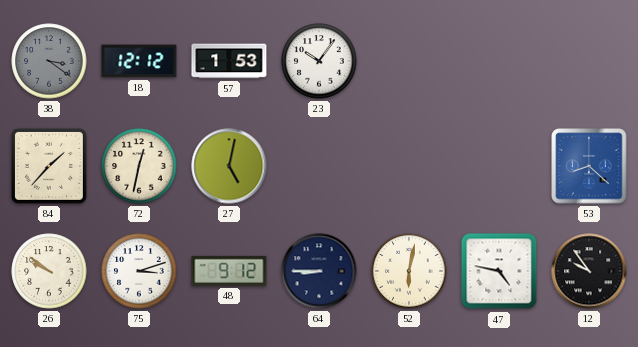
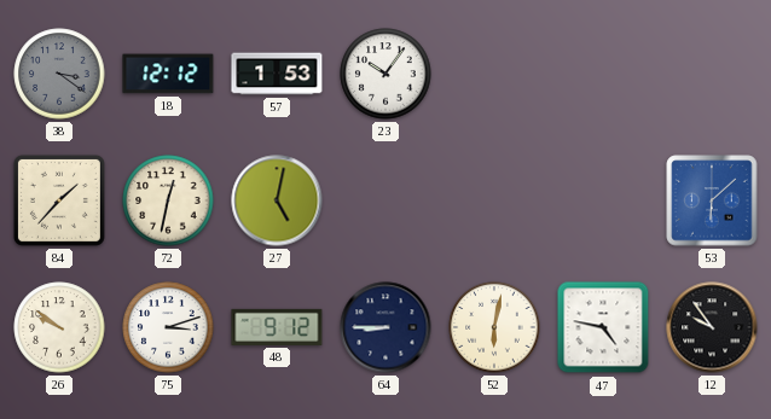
53: 8:22 -> 6:08 (712, 200)
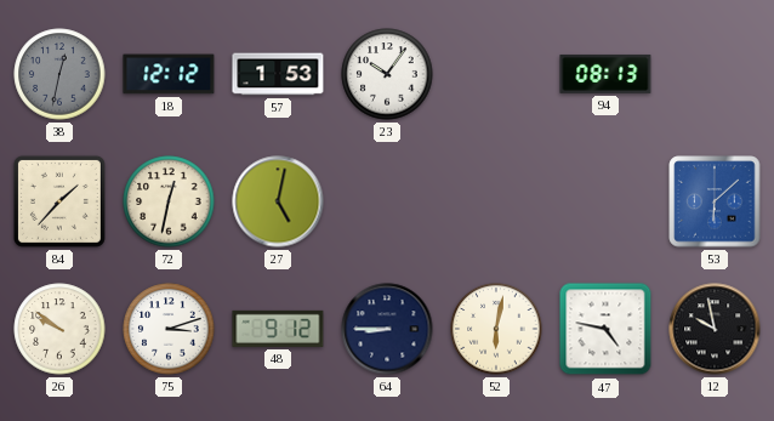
38: 3:21 -> 12:32 (59, 74)
94: none -> 08:13 (605, 74)
12: 9:54 -> 9:58 (715, 329)
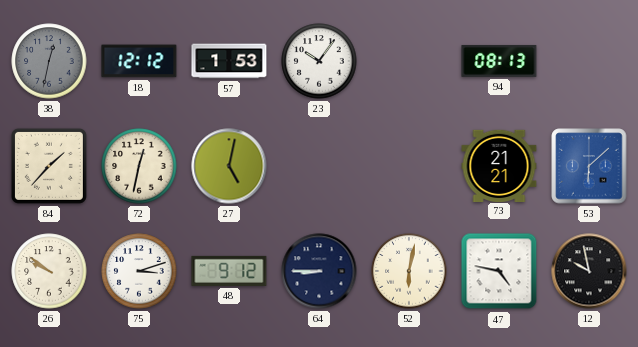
73: none -> 21:21 (499, 165)
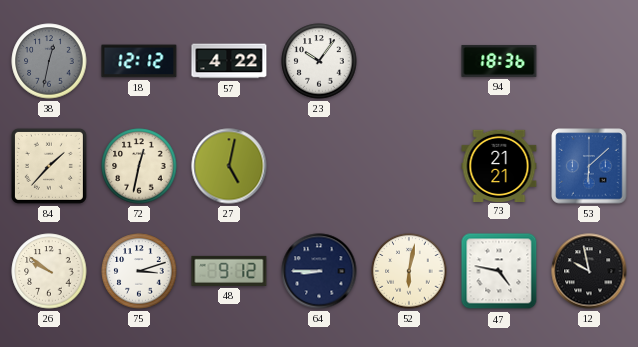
57: 1:53 -> 4:22 (229, 61)
94: 08:13 -> 18:36 (499, 61)
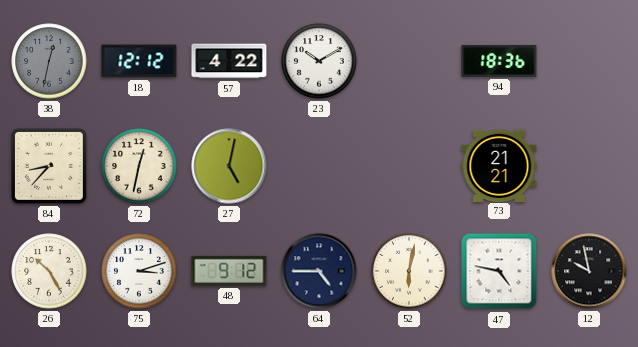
23: 10:06 -> 10:10 (319, 61)
84: 1:37 -> 8:37 (49, 166)
53: 6:08 -> none (589, 166)
26: 9:51 -> 10:25 (49, 271)
64: 8:45 -> 4:45 (319, 271)
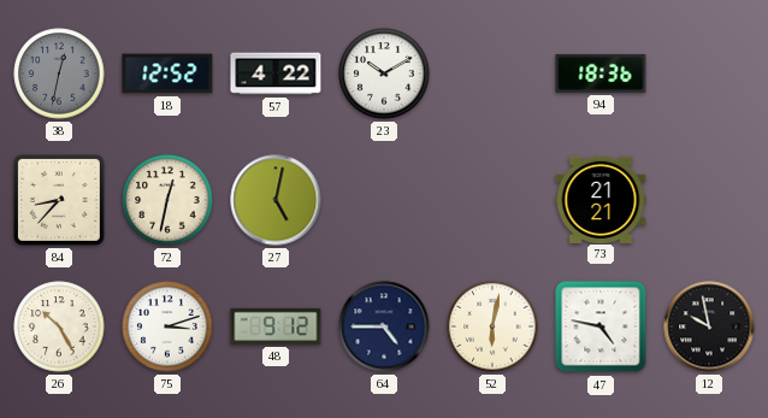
18: 12:12 -> 12:52 (167, 73)
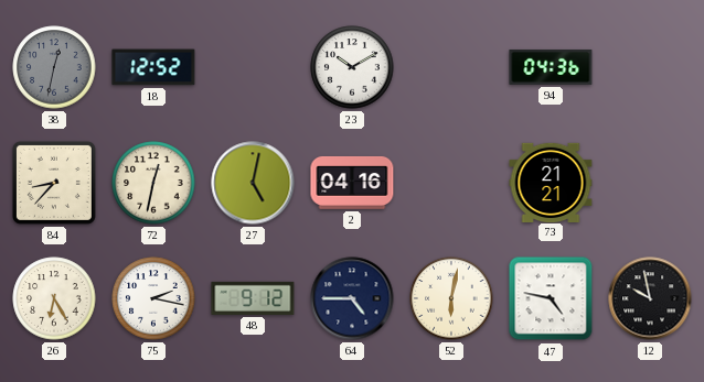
57: 4:22 -> none (276, 73)
94: 18:36 -> 04:36 (551, 67)
2: none -> 04:16 (352, 183)
26: 10:25 -> 6:25 (54, 298)
75: 3:12 -> 2:17 (153, 298)
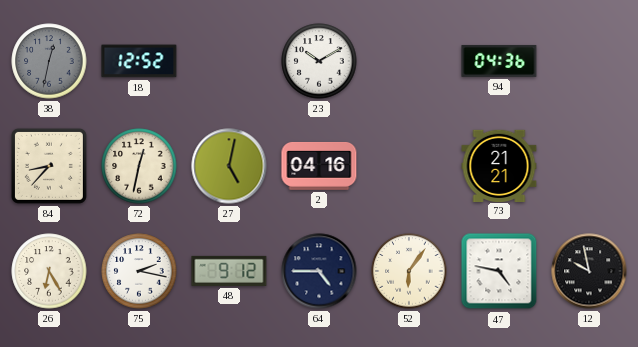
52: 6:02 -> 6:06 (409, 271)
